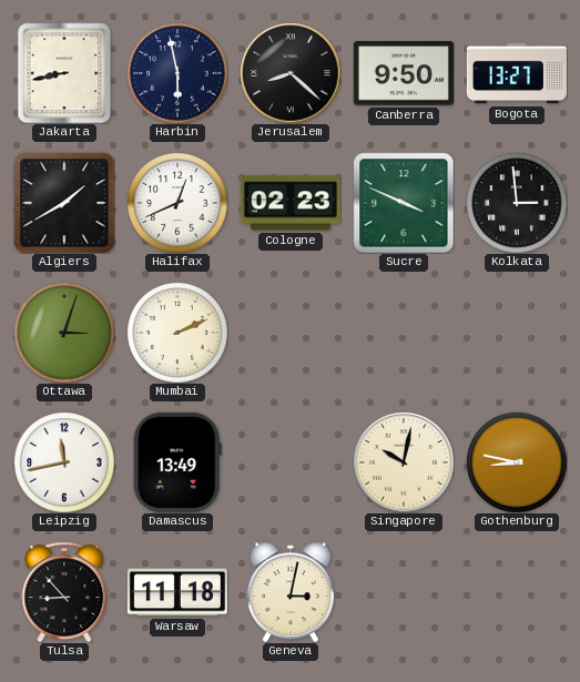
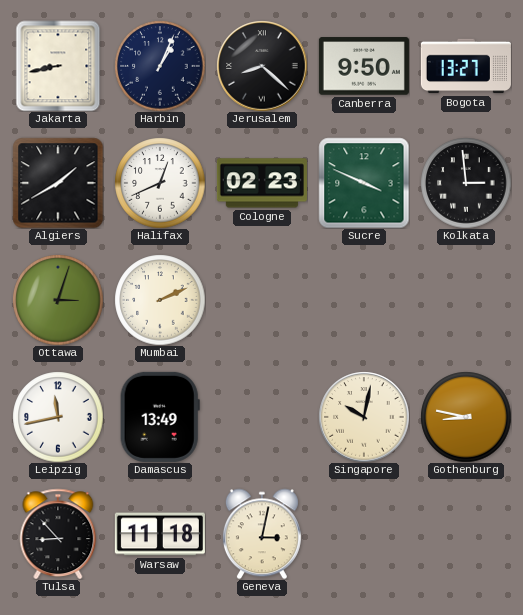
Harbin: 5:58 -> 1:04 (160, 66)
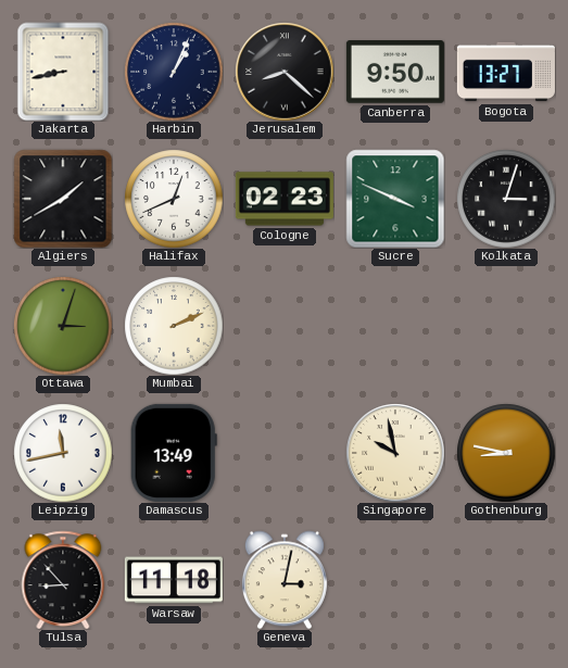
Kolkata: 2:59 -> 3:03 (506, 199)
Singapore: 10:02 -> 9:58 (395, 453)
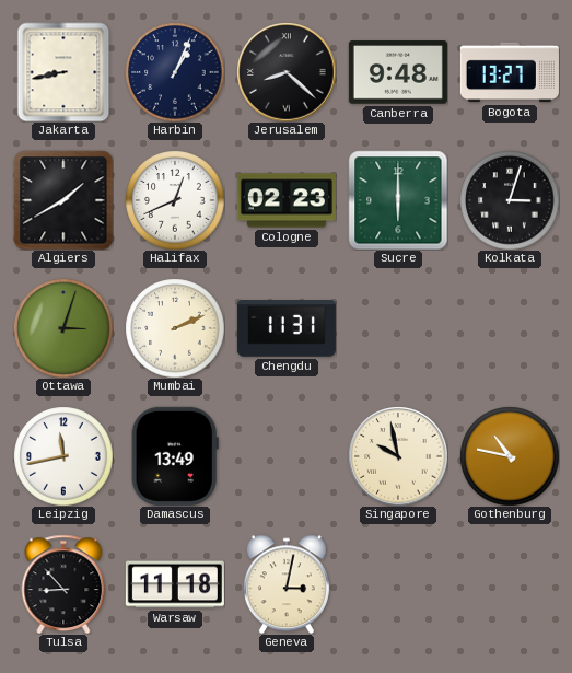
Canberra: 9:50 -> 9:48 (398, 72)
Sucre: 3:49 -> 6:00 (398, 200)
Chengdu: none -> 11:31 (287, 328)
Gothenburg: 8:47 -> 10:47 (510, 456)
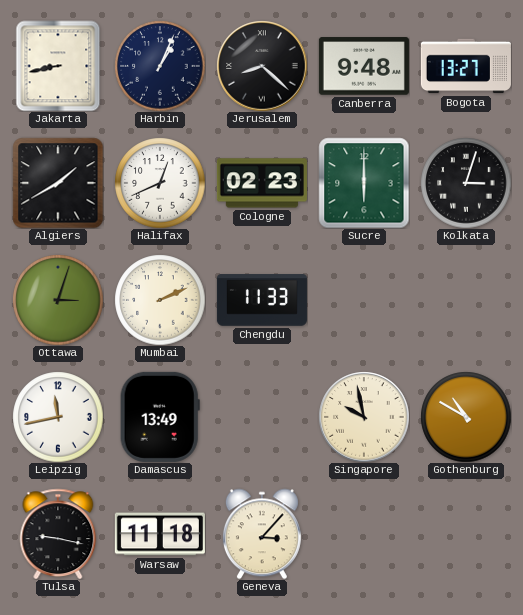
Chengdu: 11:31 -> 11:33 (262, 300)
Gothenburg: 10:47 -> 10:50 (466, 417)
Tulsa: 8:53 -> 9:17 (58, 534)
Geneva: 3:02 -> 3:07 (262, 534)
